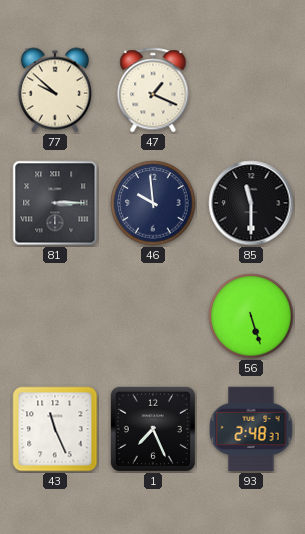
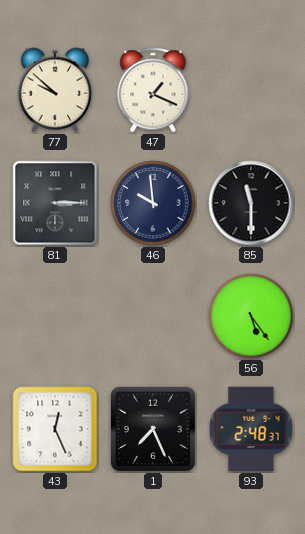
56: 5:27 -> 5:24 (251, 316)
43: 11:26 -> 12:26 (55, 429)
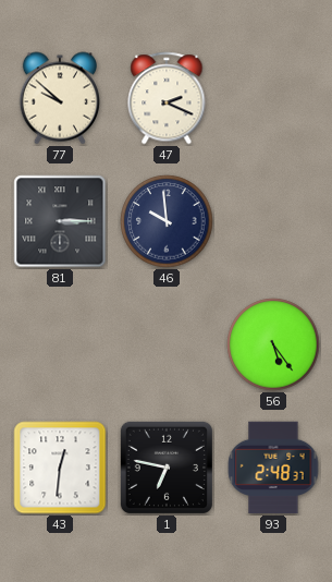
47: 1:19 -> 2:19 (167, 98)
85: 11:30 -> none (251, 203)
43: 12:26 -> 12:31 (60, 468)
1: 7:26 -> 6:47 (167, 468)
